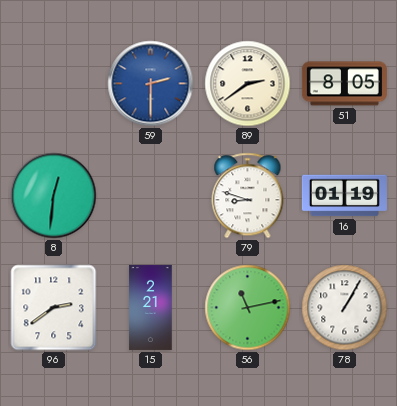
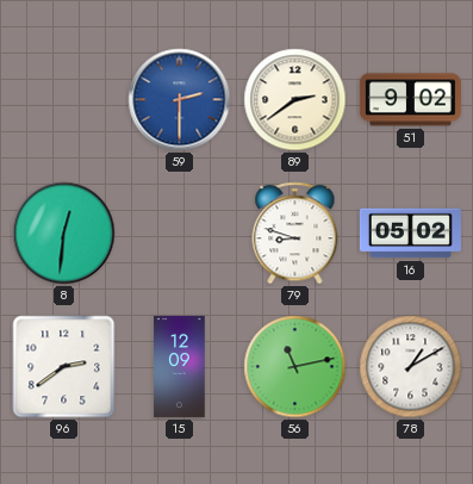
51: 8:05 -> 9:02 (410, 100)
16: 01:19 -> 05:02 (410, 234)
15: 2:21 -> 12:09 (180, 366)
78: 1:05 -> 1:10 (411, 367)
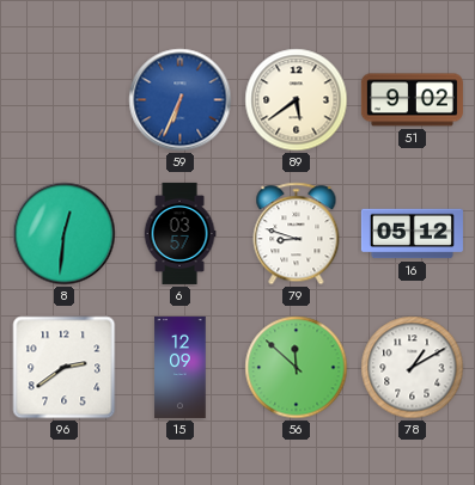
59: 2:30 -> 6:34 (181, 100)
89: 2:39 -> 5:39 (297, 100)
6: none -> 03:57 (179, 233)
16: 05:02 -> 05:12 (412, 234)
56: 11:13 -> 11:52 (297, 368)
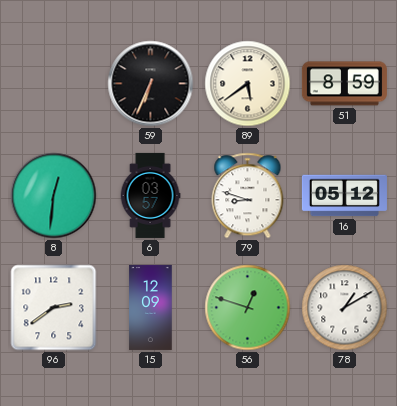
59 dial: blue -> black (151, 84)
51: 9:02 -> 8:59 (344, 84)
56: 11:52 -> 12:48 (248, 308)
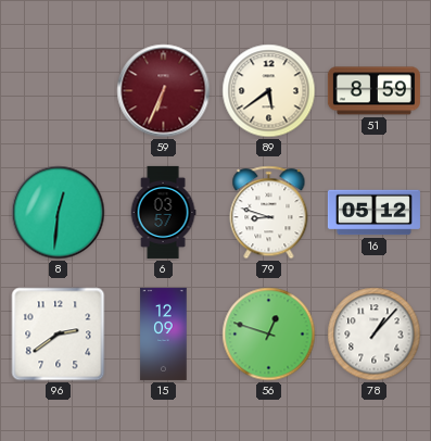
59 dial: black -> burgundy (164, 91)
78: 1:10 -> 1:07 (375, 335)
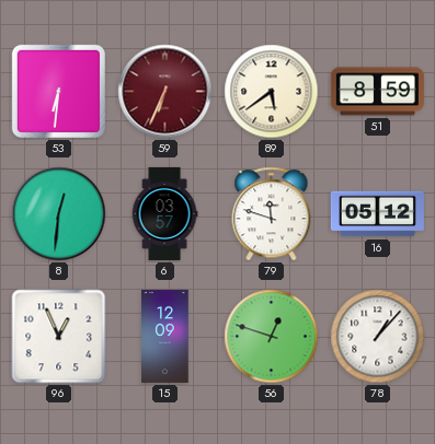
53: none -> 6:31 (58, 91)
79: 8:48 -> 11:48 (272, 214)
96: 2:39 -> 12:56 (59, 337)
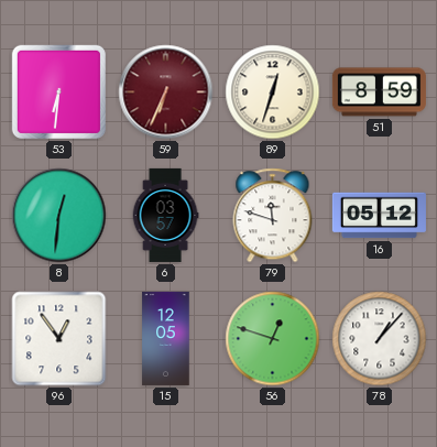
89: 5:39 -> 12:33 (273, 92)
96: 12:56 -> 12:54 (59, 339)
15: 12:09 -> 12:05 (166, 338)
